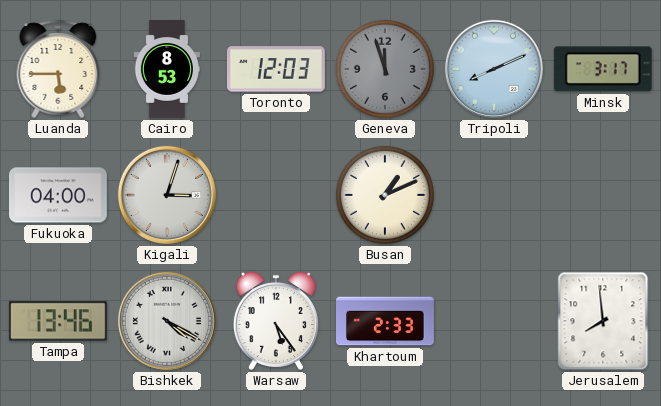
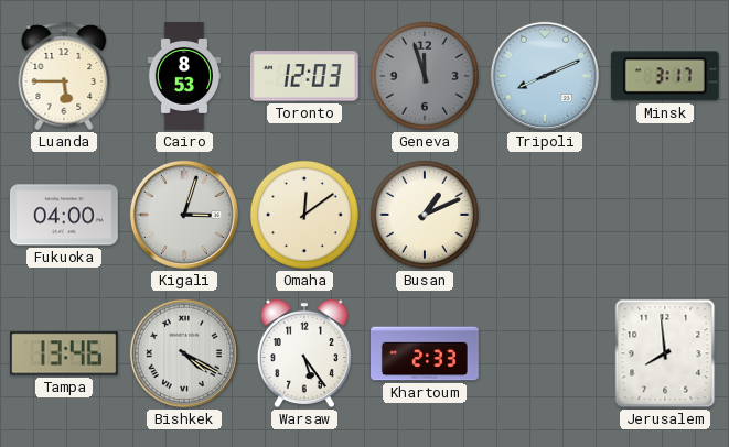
Omaha: none -> 12:09 (304, 215)
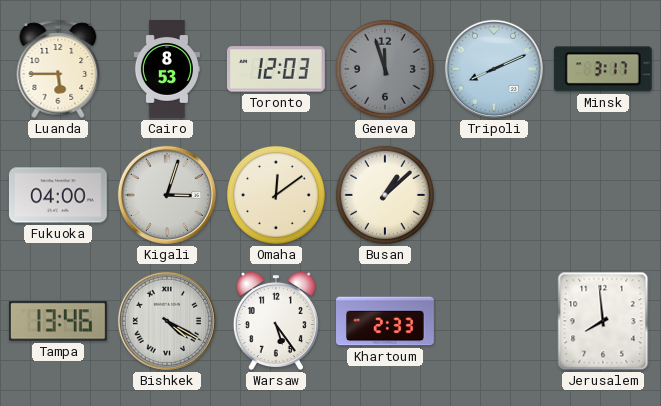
Busan: 1:11 -> 1:08 (385, 195)
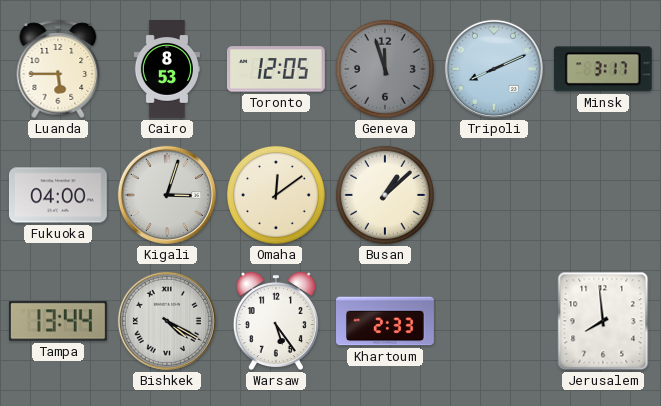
Toronto: 12:03 -> 12:05 (276, 69)
Tampa: 13:46 -> 13:44 (58, 321)
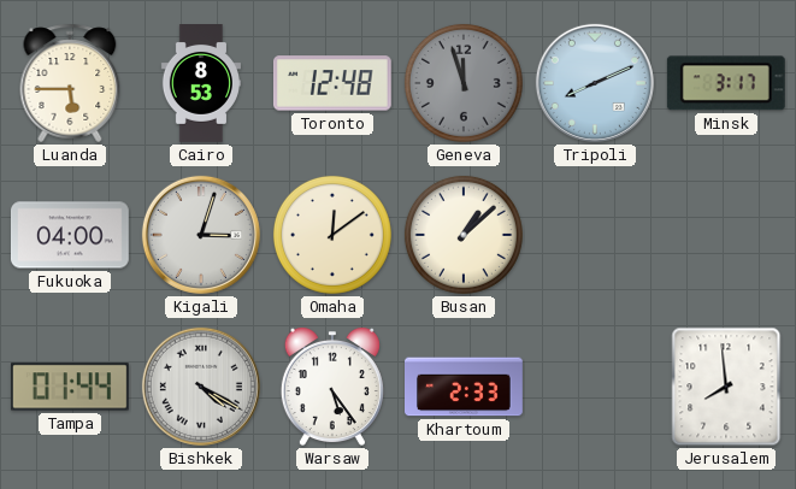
Toronto: 12:05 -> 12:48 (332, 83)
Tampa: 13:44 -> 01:44 (70, 387)
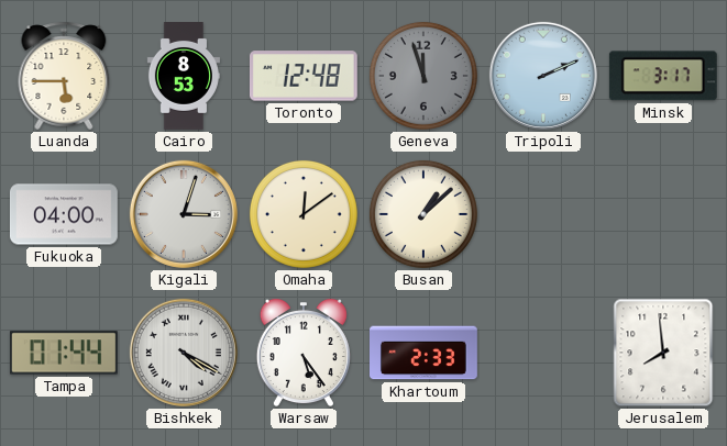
Tripoli: 8:11 -> 2:11 (543, 76)
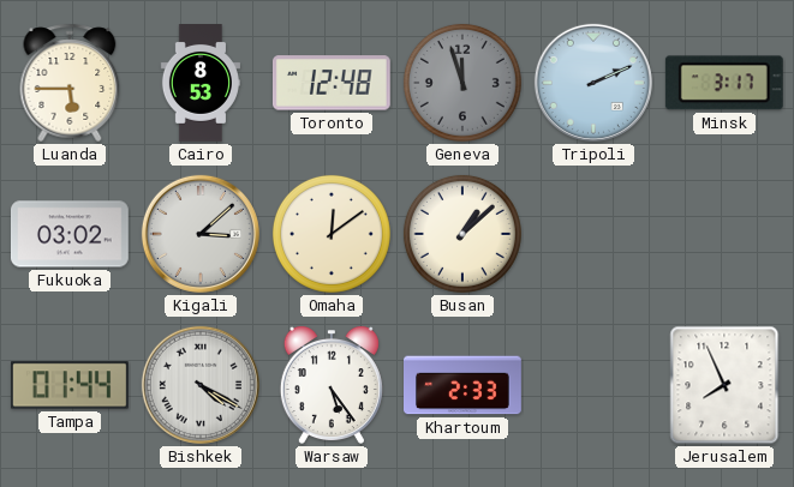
Fukuoka: 04:00 -> 03:02 (70, 234)
Kigali: 3:03 -> 3:08 (201, 234)
Jerusalem: 7:59 -> 7:56 (724, 385)
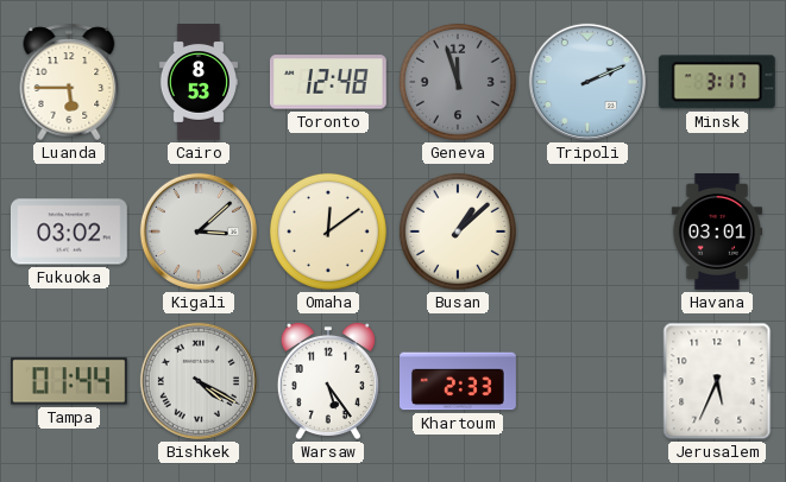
Havana: none -> 03:01 (717, 233)
Jerusalem: 7:56 -> 5:34 (717, 381)
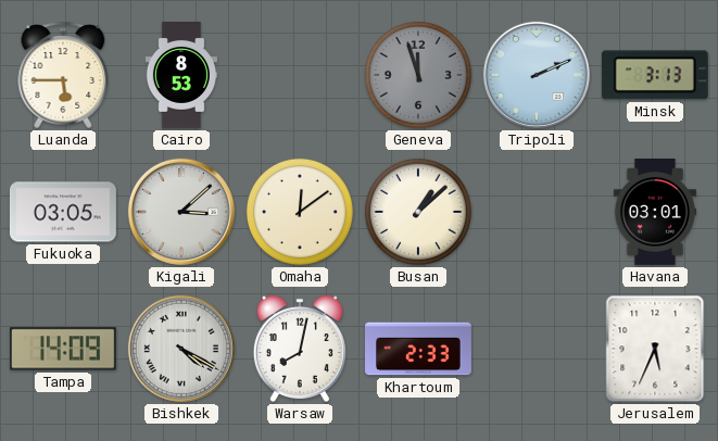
Toronto: 12:48 -> none (328, 82)
Minsk: 3:17 -> 3:13 (655, 75)
Fukuoka: 03:02 -> 03:05 (63, 212)
Tampa: 01:44 -> 14:09 (63, 349)
Warsaw: 5:24 -> 8:02 (300, 349)
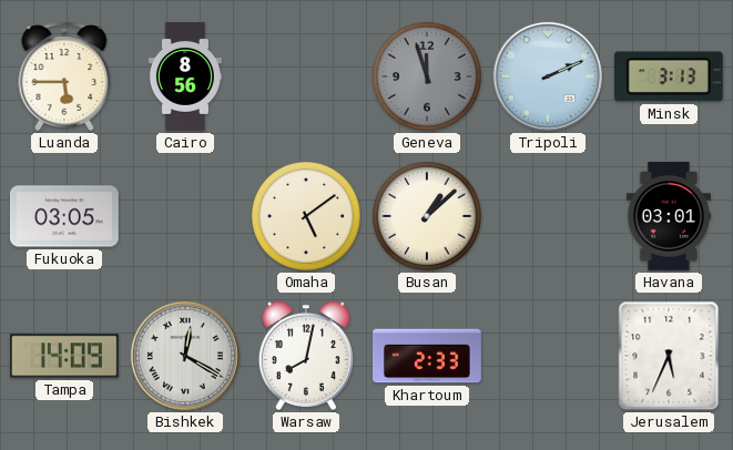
Cairo: 8:53 -> 8:56 (185, 78)
Kigali: 3:08 -> none (181, 212)
Omaha: 12:09 -> 5:09 (306, 216)
Bishkek: 4:20 -> 12:20 (185, 356)
